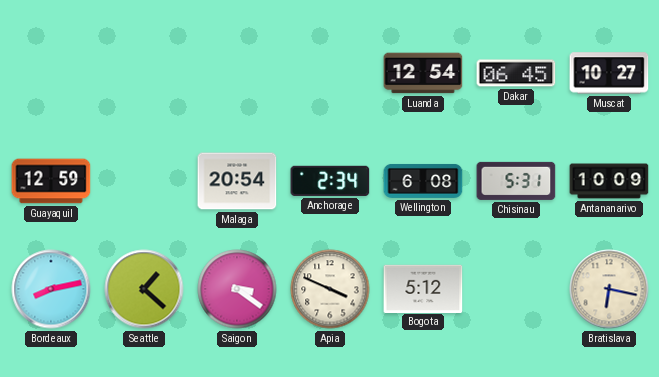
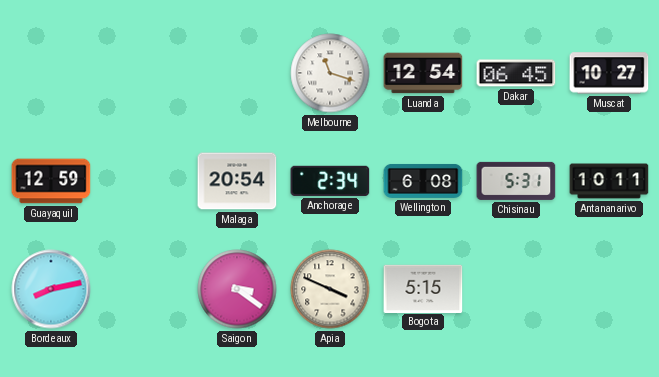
Melbourne: none -> 11:18 (330, 73)
Antananarivo: 10:09 -> 10:11 (609, 181)
Seattle: 1:22 -> none (144, 289)
Bogota: 5:12 -> 5:15 (423, 288)
Bratislava: 6:17 -> none (609, 289)
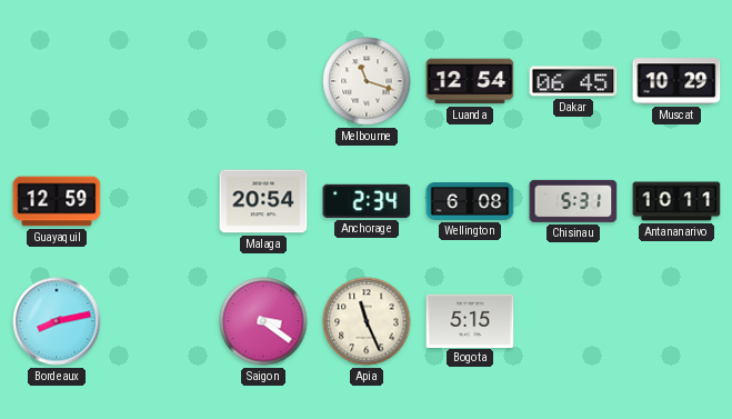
Muscat: 10:27 -> 10:29 (676, 81)
Apia: 3:49 -> 11:26 (367, 321)
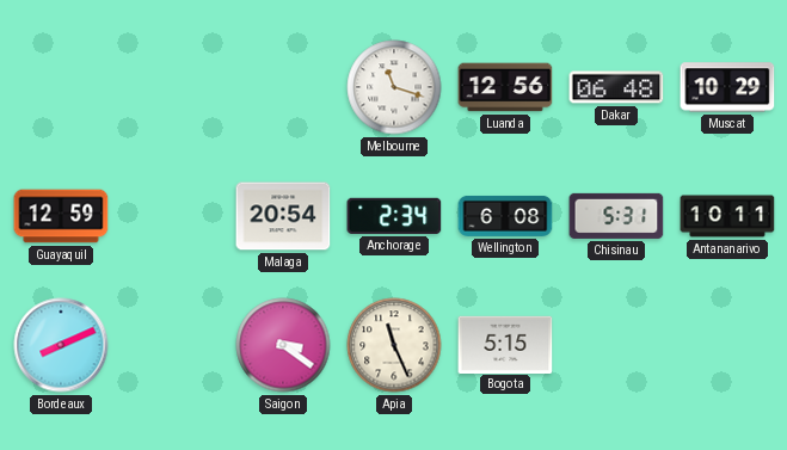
Luanda: 12:54 -> 12:56 (505, 87)
Dakar: 06:45 -> 06:48 (616, 87)
Bordeaux: 8:13 -> 8:11 (61, 345)
